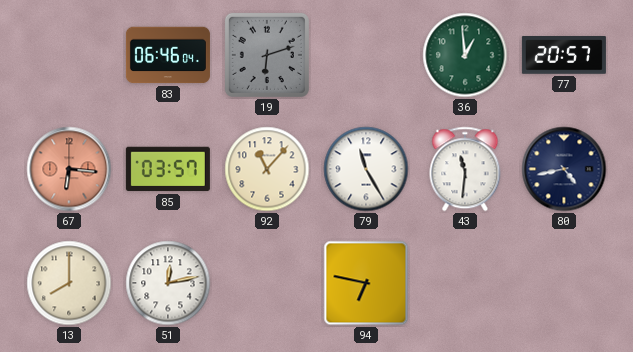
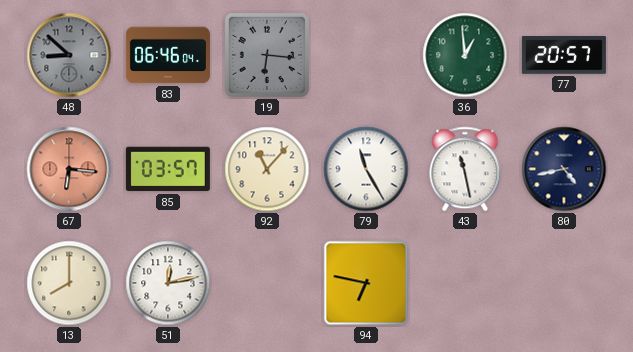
48: none -> 8:52 (69, 55)
19: 6:12 -> 6:16 (267, 55)
43: 11:31 -> 11:28 (465, 169)
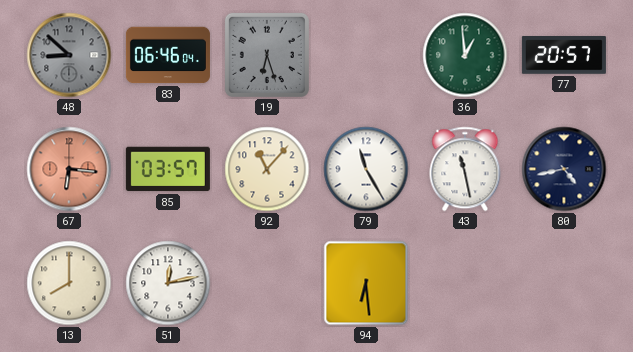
19: 6:16 -> 6:27 (267, 55)
94: 6:47 -> 6:29 (366, 283)
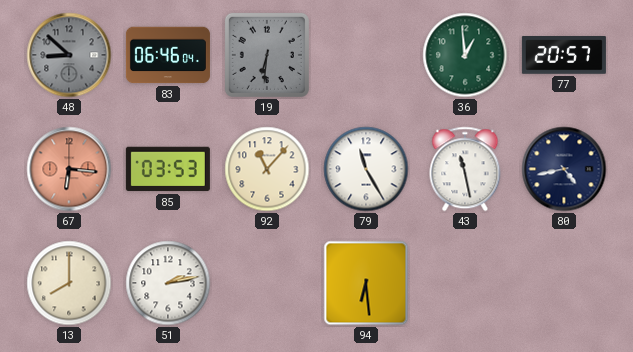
19: 6:27 -> 6:31 (267, 55)
85: 03:57 -> 03:53 (168, 169)
51: 12:13 -> 2:13 (168, 283)
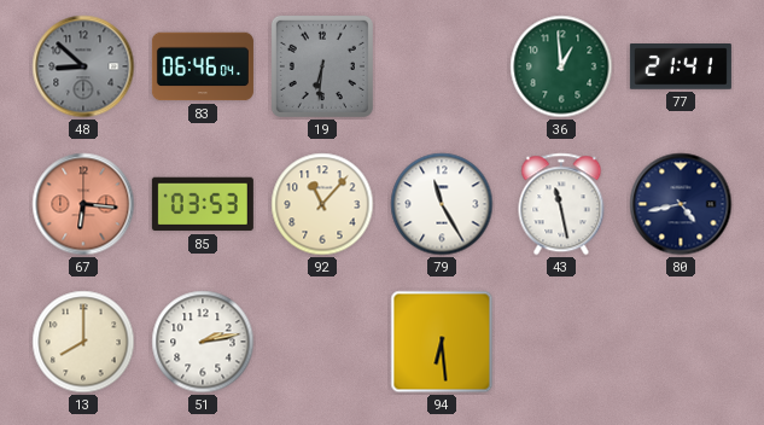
77: 20:57 -> 21:41 (681, 66)
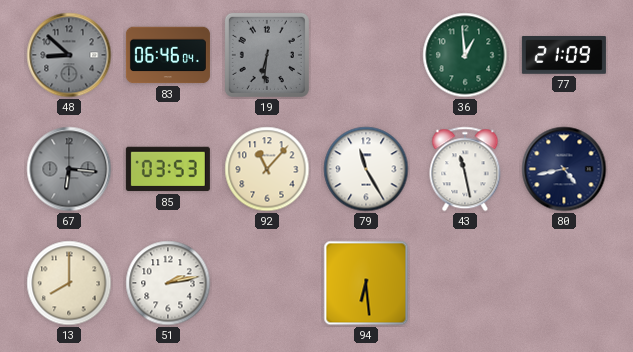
77: 21:41 -> 21:09 (564, 55)
67 dial: salmon -> grey (69, 169)
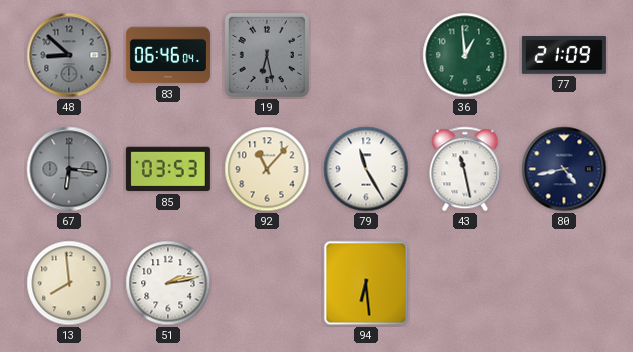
19: 6:31 -> 6:28 (267, 55)
13: 8:00 -> 7:59 (69, 283)
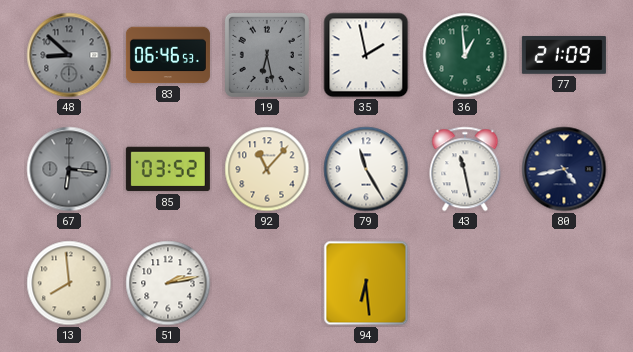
83: 06:46:04 -> 06:46:53 (168, 55)
35: none -> 1:58 (366, 55)
85: 03:53 -> 03:52 (168, 169)
